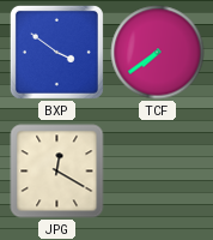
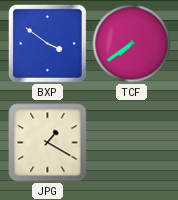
JPG: 12:20 -> 1:20 (48, 143)
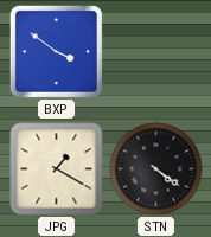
TCF: 7:39 -> none (132, 44)
STN: none -> 4:21 (156, 169)
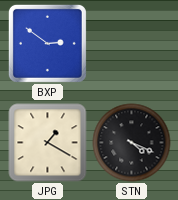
BXP: 3:51 -> 2:51 (47, 43)
STN: 4:21 -> 4:19 (132, 143)
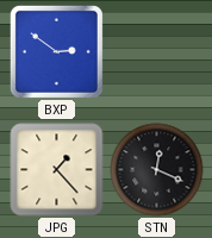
JPG: 1:20 -> 1:23 (57, 170)
STN: 4:19 -> 12:19 (157, 170)
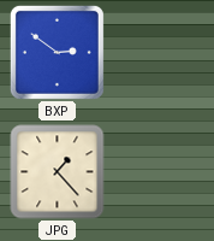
STN: 12:19 -> none (157, 170)
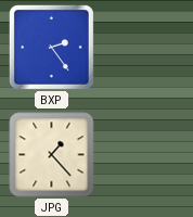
BXP: 2:51 -> 2:24 (51, 47)
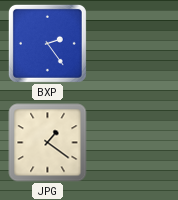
JPG: 1:23 -> 1:21 (48, 143)
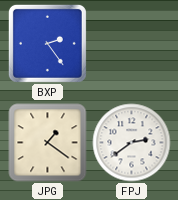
FPJ: none -> 2:39 (132, 143)
